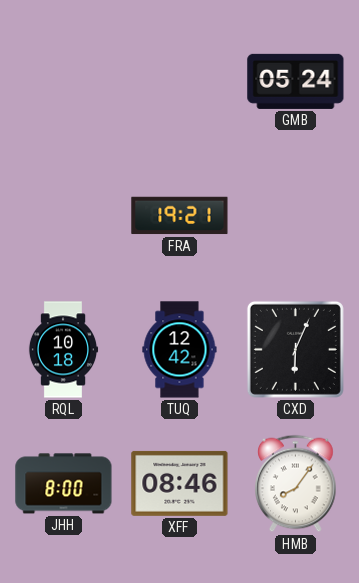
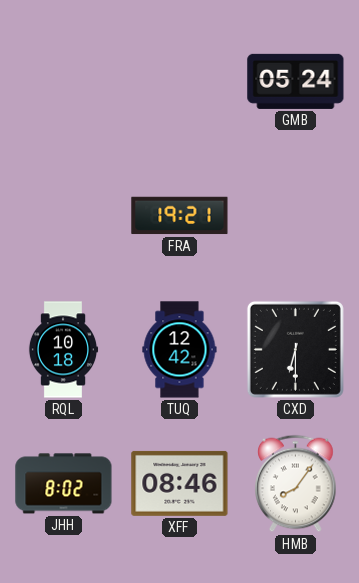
CXD: 6:04 -> 6:30 (295, 349)
JHH: 8:00 -> 8:02 (64, 484)
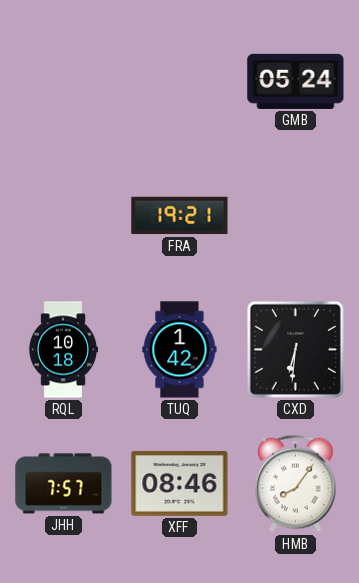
TUQ: 12:42 -> 1:42 (180, 350)
CXD: 6:30 -> 6:31 (295, 349)
JHH: 8:02 -> 7:57 (64, 484)
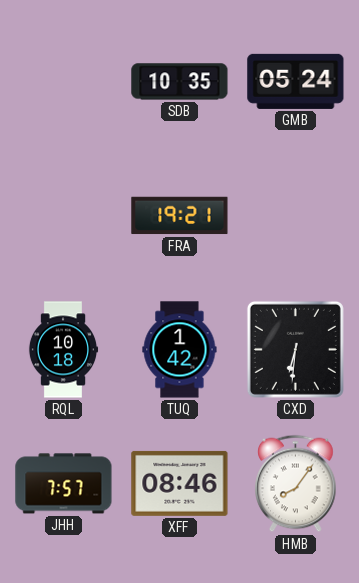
SDB: none -> 10:35 (180, 82)
